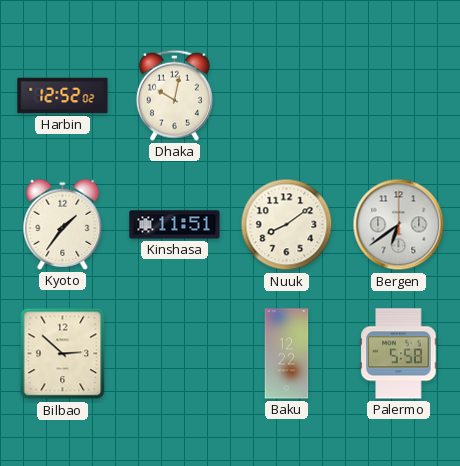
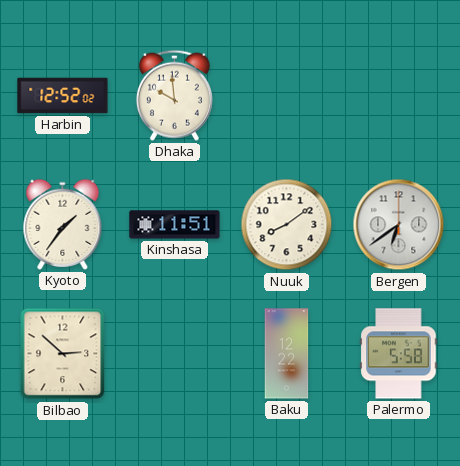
Dhaka: 10:02 -> 9:59 (174, 95)
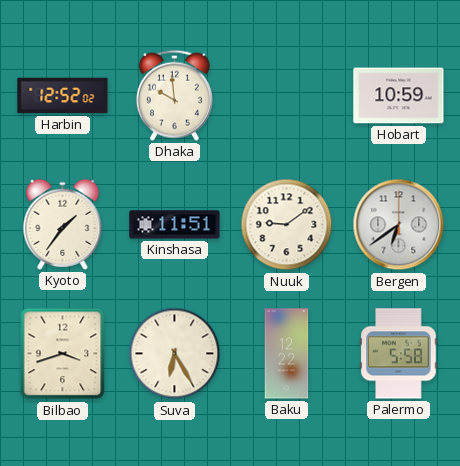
Hobart: none -> 10:59 (399, 96)
Nuuk: 8:09 -> 9:09 (287, 225)
Bilbao: 2:52 -> 3:42 (63, 354)
Suva: none -> 6:25 (175, 354)
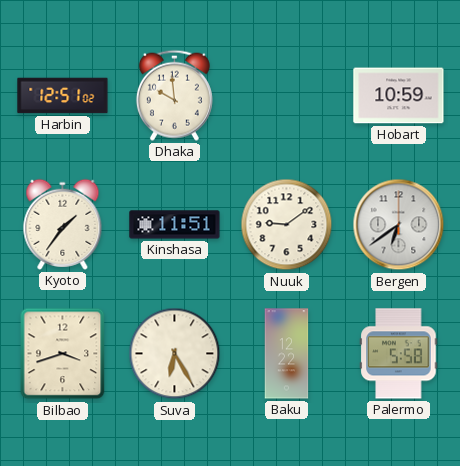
Harbin: 12:52 -> 12:51 (63, 96)
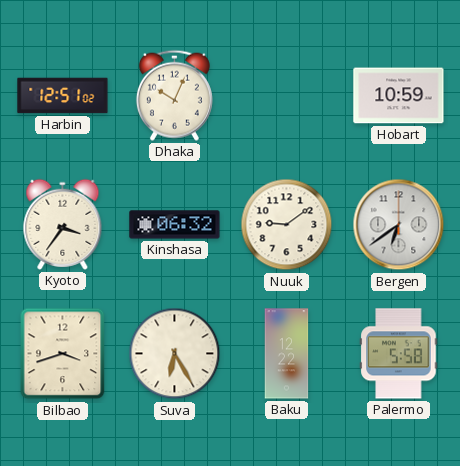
Dhaka: 9:59 -> 10:04 (174, 95)
Kyoto: 1:36 -> 3:36 (63, 224)
Kinshasa: 11:51 -> 06:32 (175, 225)
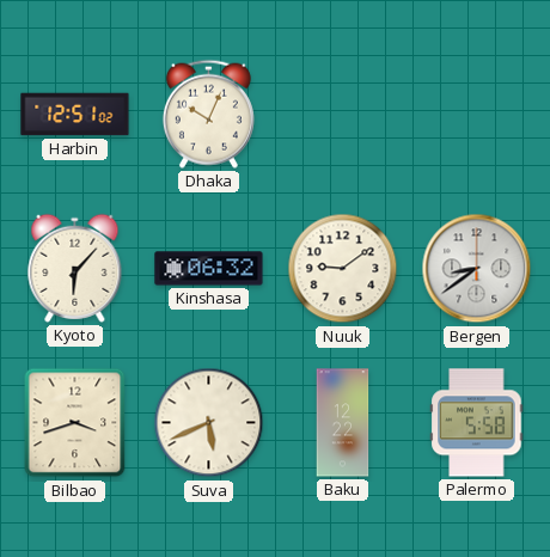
Hobart: 10:59 -> none (399, 96)
Kyoto: 3:36 -> 6:07 (75, 268)
Bergen: 6:39 -> 8:39 (477, 269)
Suva: 6:25 -> 5:41 (209, 423)
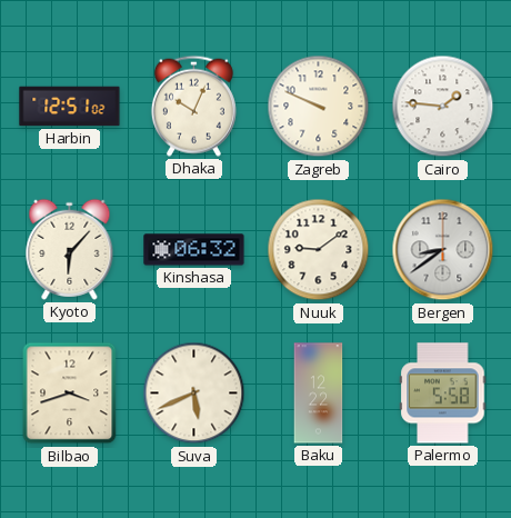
Zagreb: none -> 9:49 (319, 107)
Cairo: none -> 1:46 (443, 107)
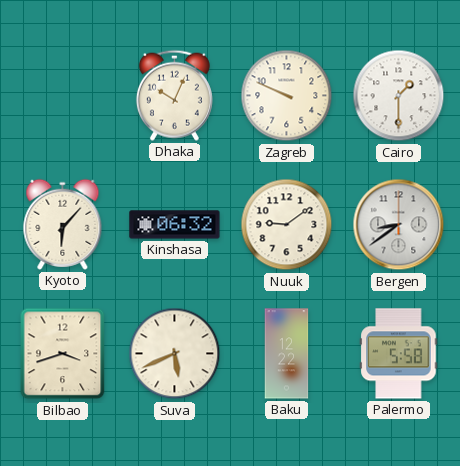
Harbin: 12:51 -> none (70, 107)
Cairo: 1:46 -> 1:30 (399, 96)
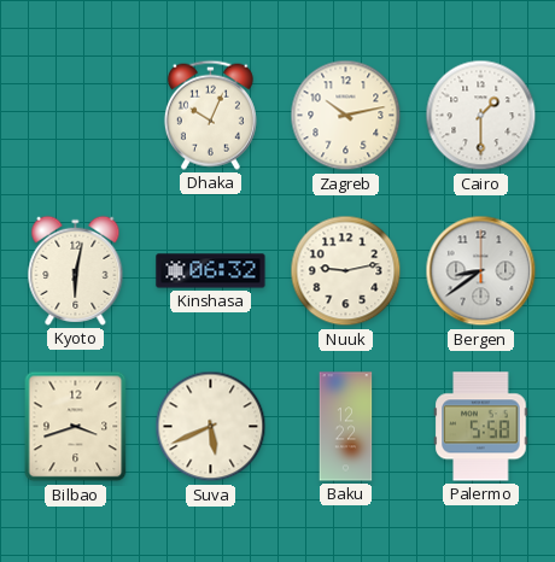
Zagreb: 9:49 -> 10:13 (346, 116)
Kyoto: 6:07 -> 6:02 (76, 270)
Nuuk: 9:09 -> 9:13 (346, 271)
